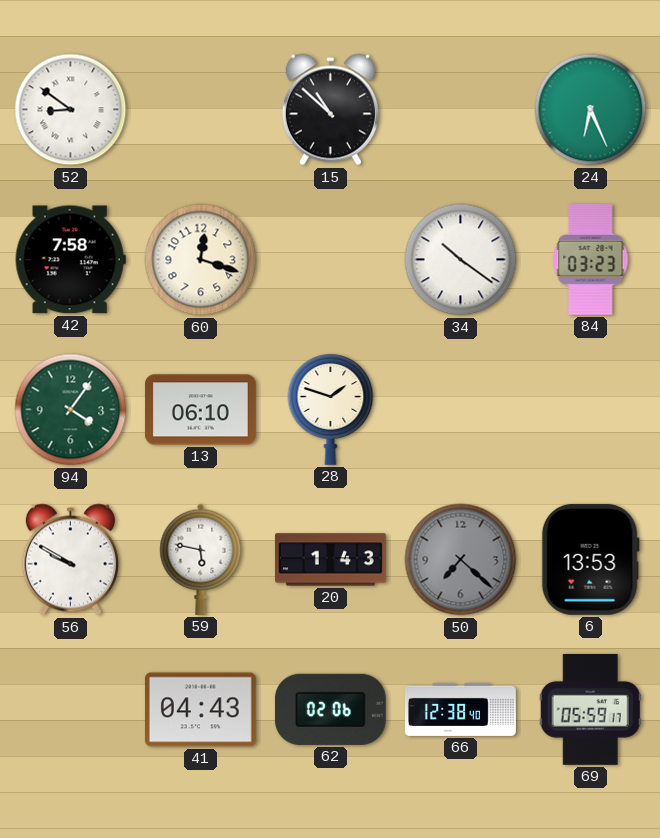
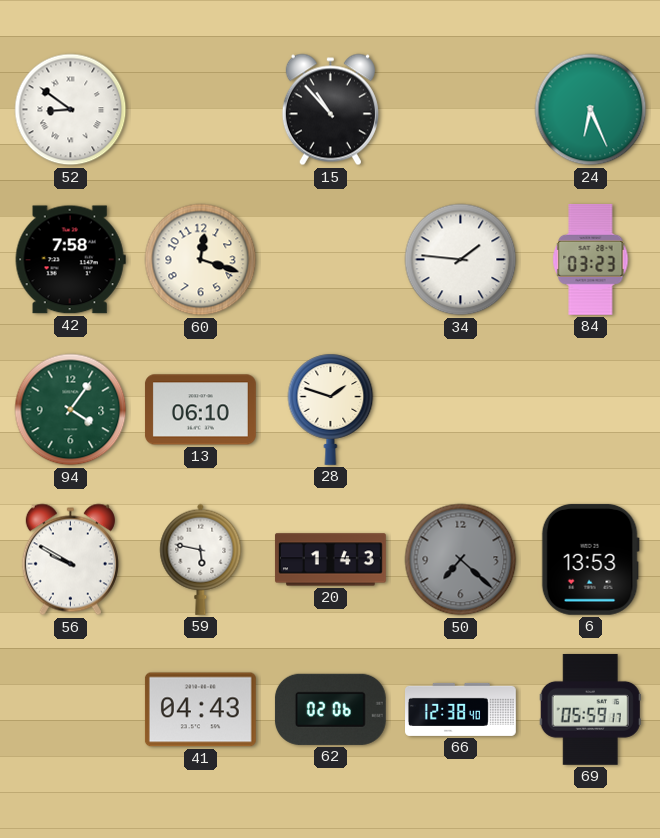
15: 10:52 -> 10:53 (330, 110)
34: 10:21 -> 1:46 (461, 260)
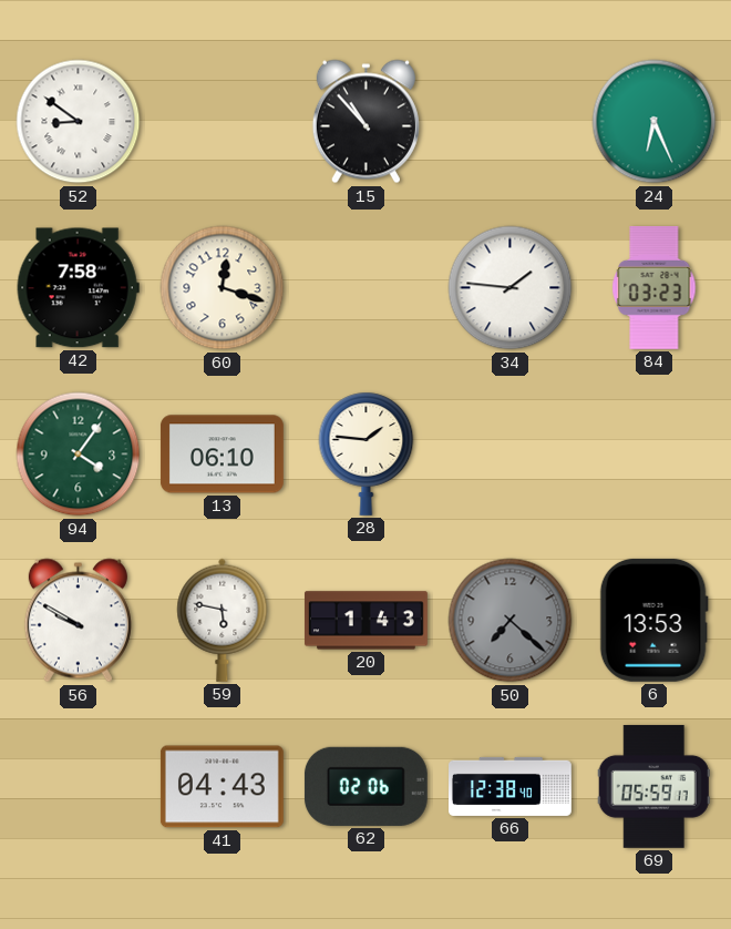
28: 1:48 -> 1:46 (367, 453)
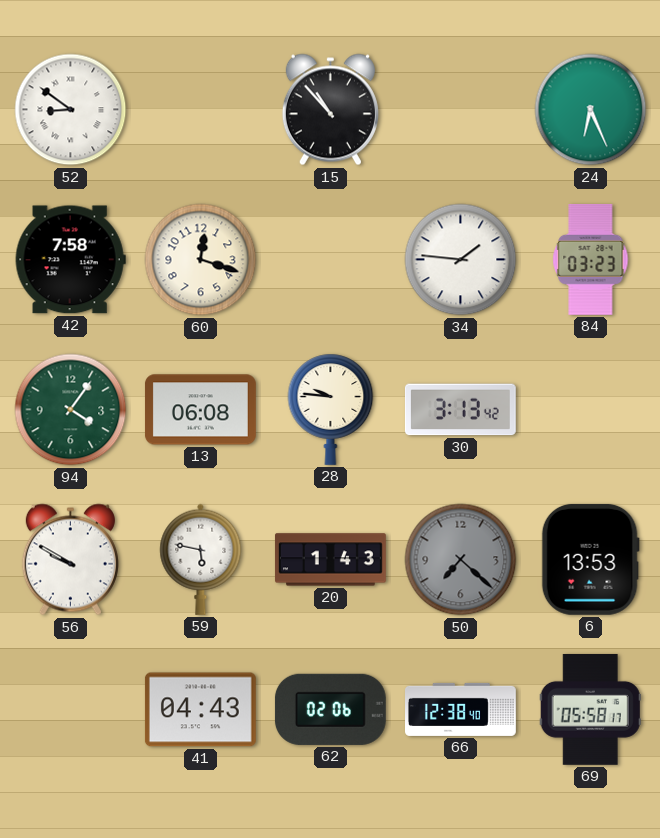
13: 06:10 -> 06:08 (200, 410)
28: 1:46 -> 9:46 (331, 409)
30: none -> 3:13 (460, 410)
69: 05:59 -> 05:58 (590, 709)
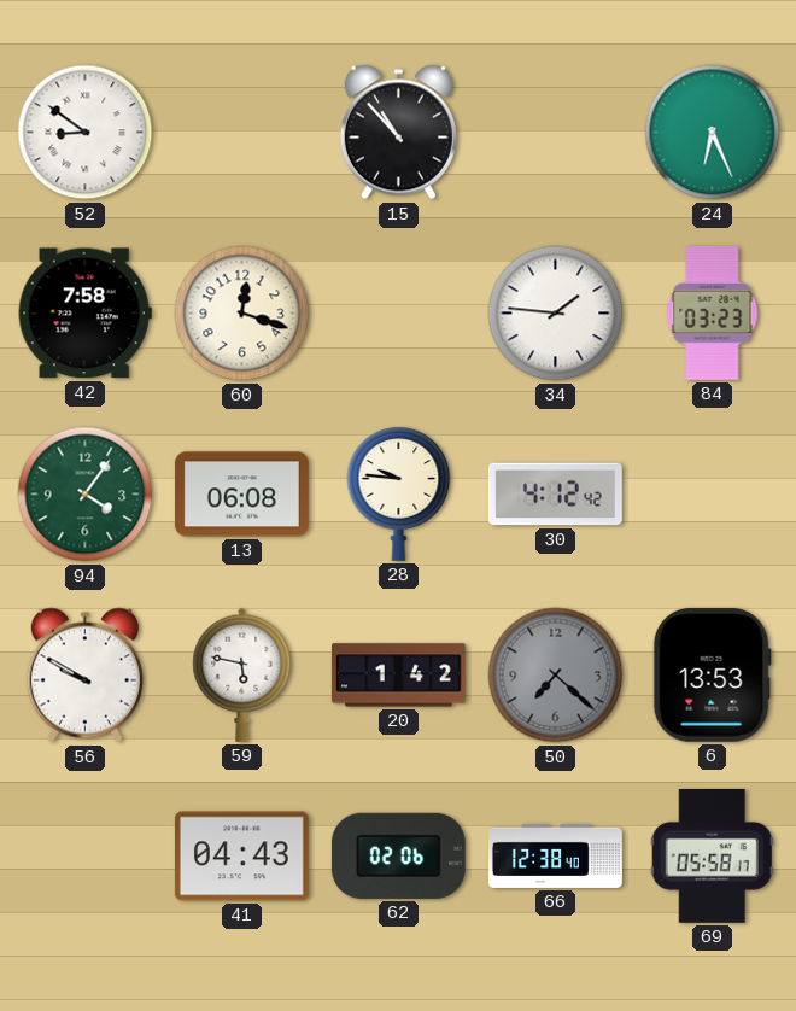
30: 3:13 -> 4:12 (555, 495)
20: 1:43 -> 1:42 (398, 676)
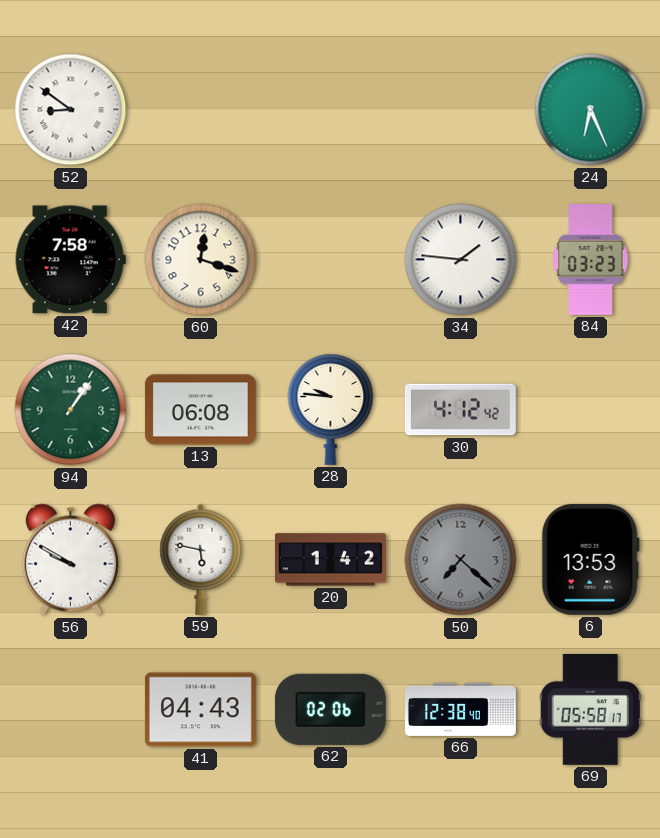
15: 10:53 -> none (398, 133)
94: 4:06 -> 1:06 (71, 410)
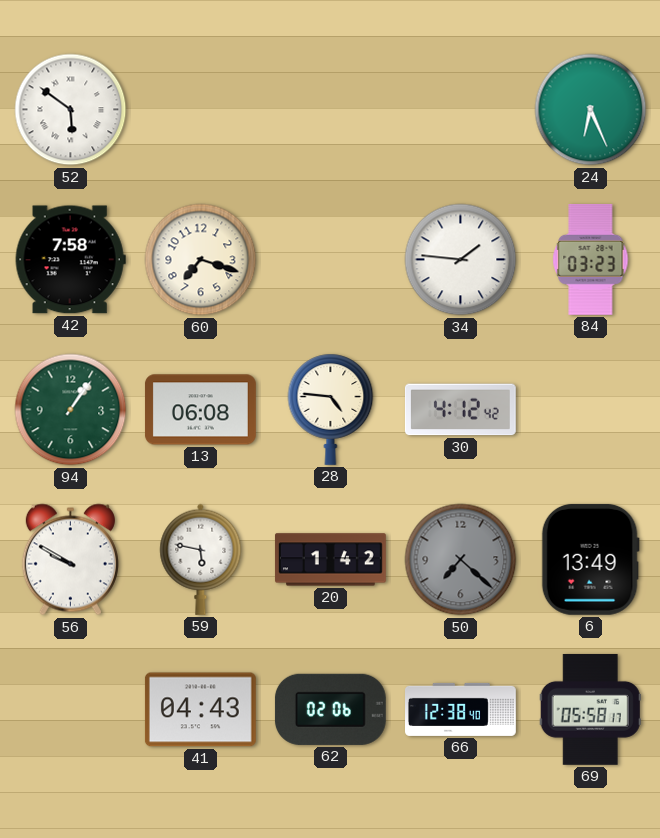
52: 8:51 -> 5:51 (71, 110)
60: 12:18 -> 7:18 (201, 260)
28: 9:46 -> 4:46 (331, 409)
6: 13:53 -> 13:49 (590, 559)
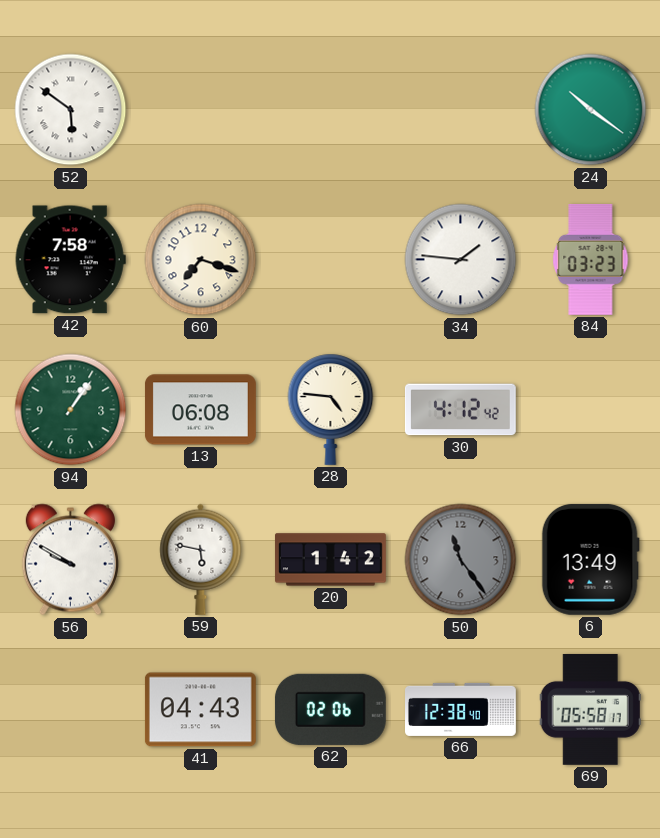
24: 6:26 -> 10:21 (591, 110)
50: 7:22 -> 11:24 (461, 560)
